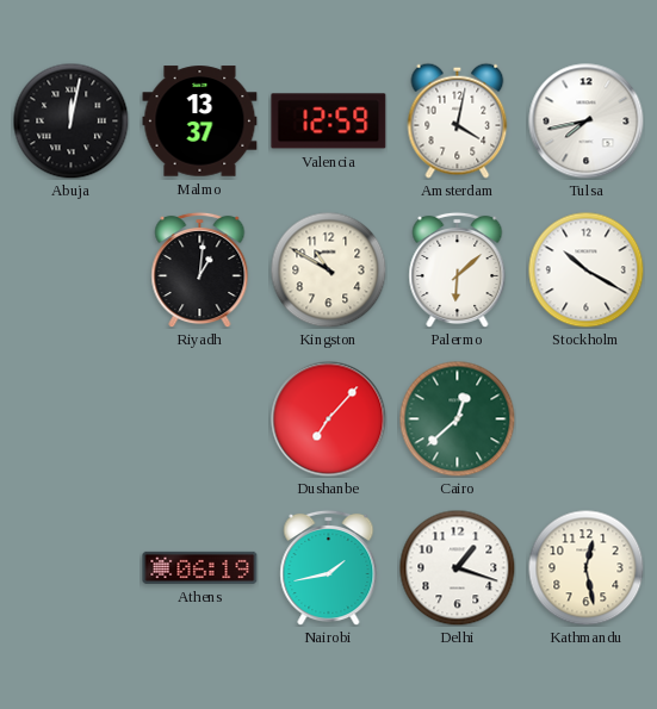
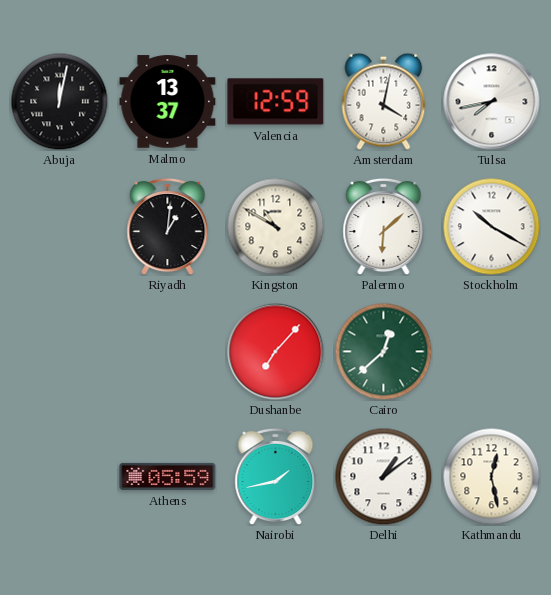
Athens: 06:19 -> 05:59 (168, 476)
Delhi: 1:18 -> 1:09 (383, 476)
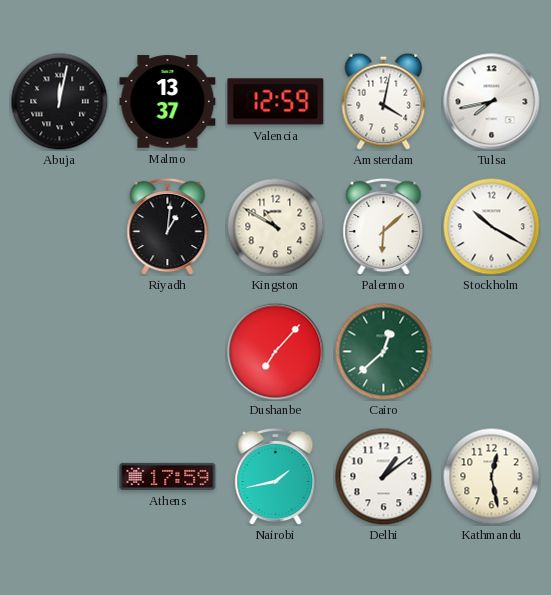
Athens: 05:59 -> 17:59 (168, 476)
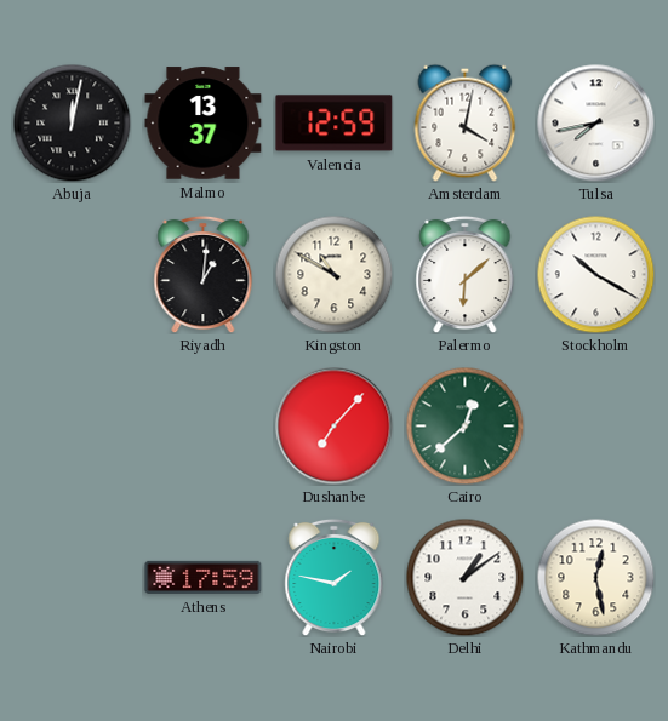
Nairobi: 1:43 -> 1:47 (335, 577)
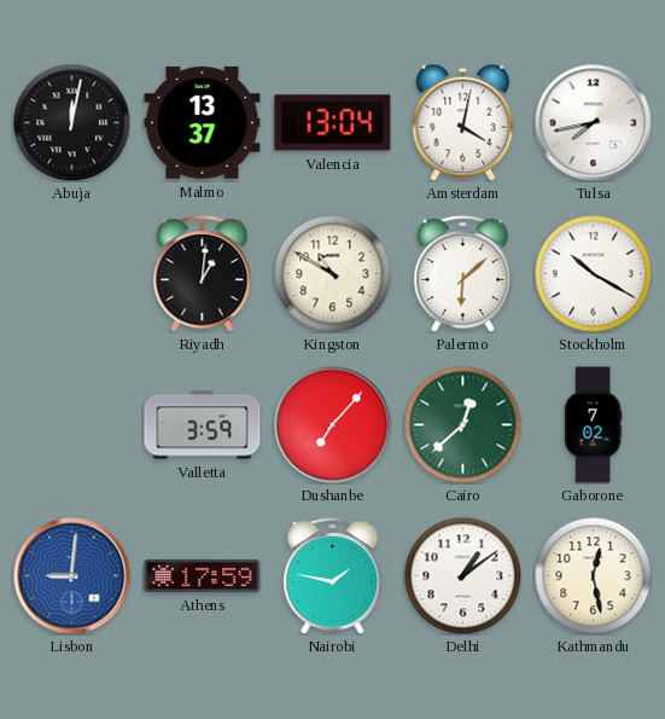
Valencia: 12:59 -> 13:04 (333, 123)
Valletta: none -> 3:59 (203, 425)
Gaborone: none -> 7:02 (593, 425)
Lisbon: none -> 9:01 (72, 576)
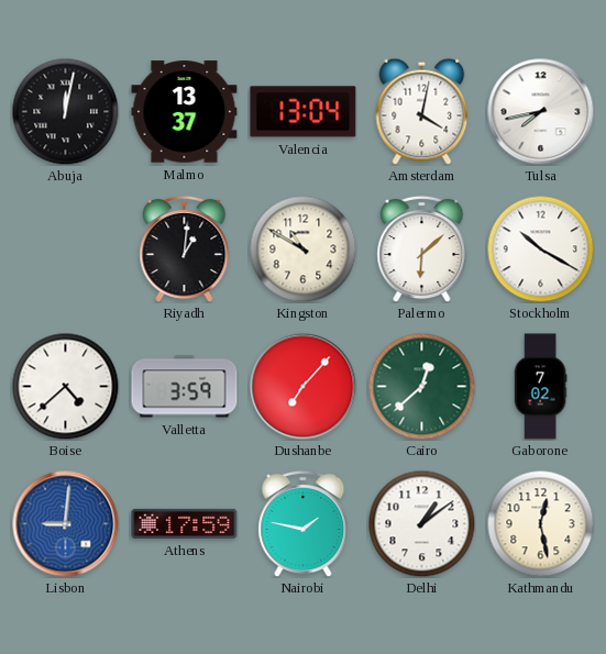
Boise: none -> 4:38 (65, 386)
